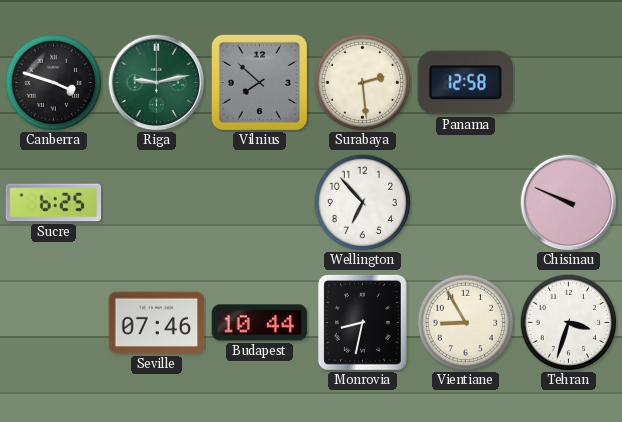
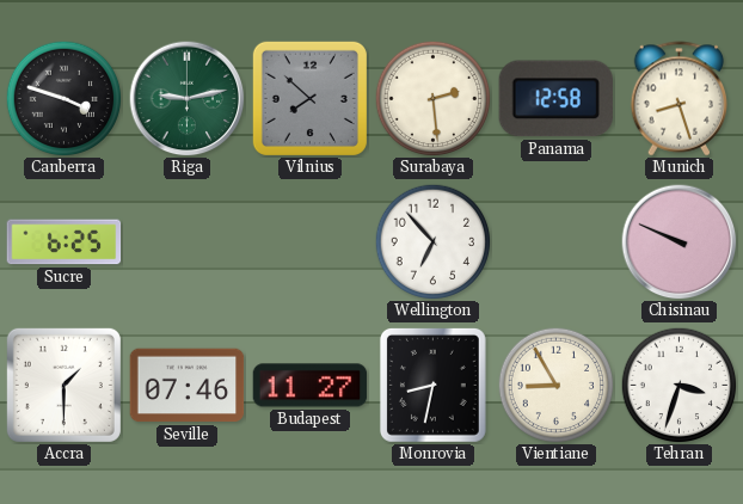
Munich: none -> 8:27 (680, 99)
Accra: none -> 1:30 (63, 385)
Budapest: 10:44 -> 11:27 (311, 386)
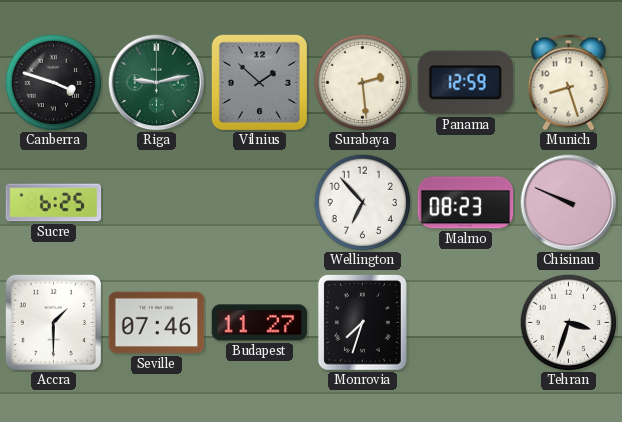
Vilnius: 7:52 -> 1:52 (259, 82)
Panama: 12:58 -> 12:59 (465, 83)
Malmo: none -> 08:23 (466, 203)
Monrovia: 8:32 -> 7:33 (362, 323)
Vientiane: 8:55 -> none (555, 385)
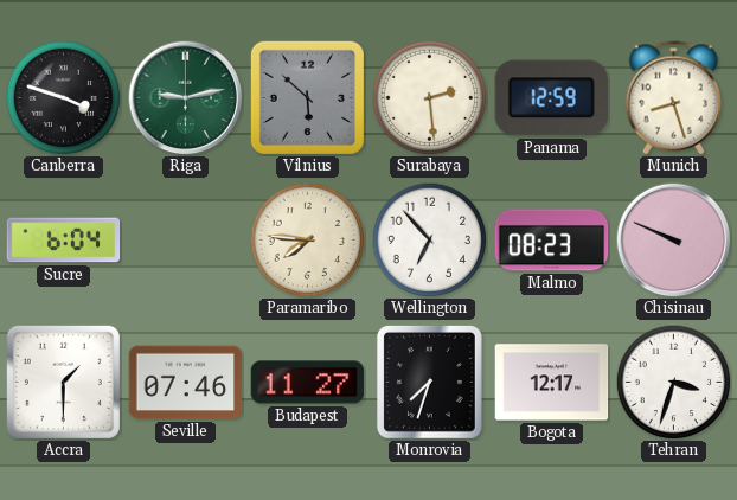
Vilnius: 1:52 -> 5:52 (307, 97)
Sucre: 6:25 -> 6:04 (64, 241)
Paramaribo: none -> 7:46 (307, 239)
Bogota: none -> 12:17 (552, 383)
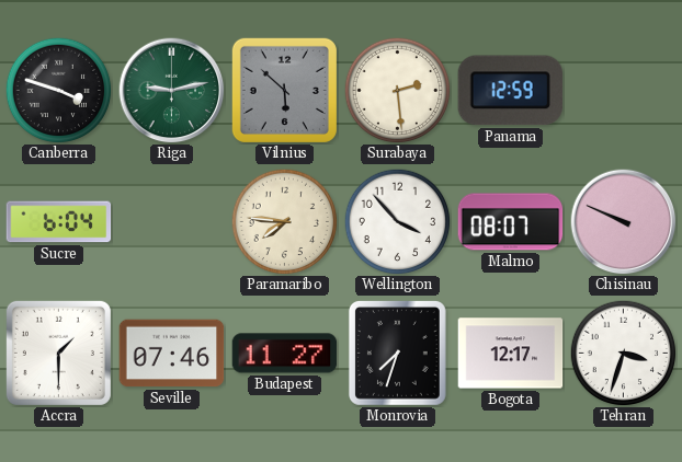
Munich: 8:27 -> none (674, 98)
Wellington: 6:53 -> 3:53 (397, 221)
Malmo: 08:23 -> 08:07 (511, 222)
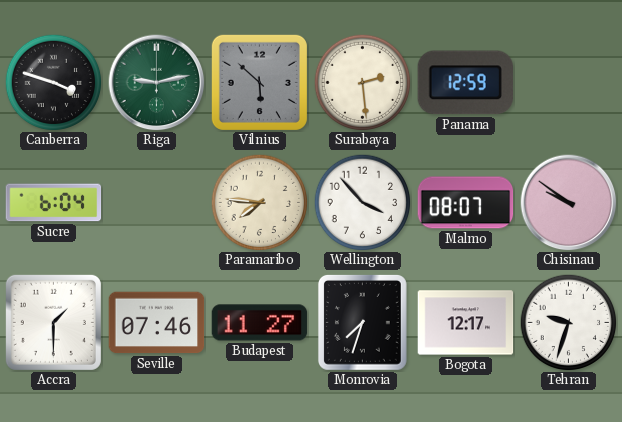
Chisinau: 9:49 -> 9:51 (569, 203)
Tehran: 3:33 -> 9:33 (568, 322)
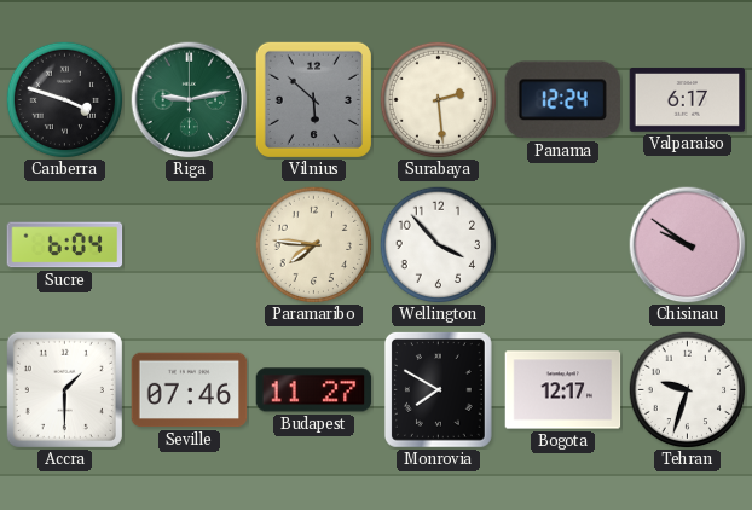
Panama: 12:59 -> 12:24 (562, 100)
Valparaiso: none -> 6:17 (688, 100)
Malmo: 08:07 -> none (466, 203)
Monrovia: 7:33 -> 7:50 (438, 390)
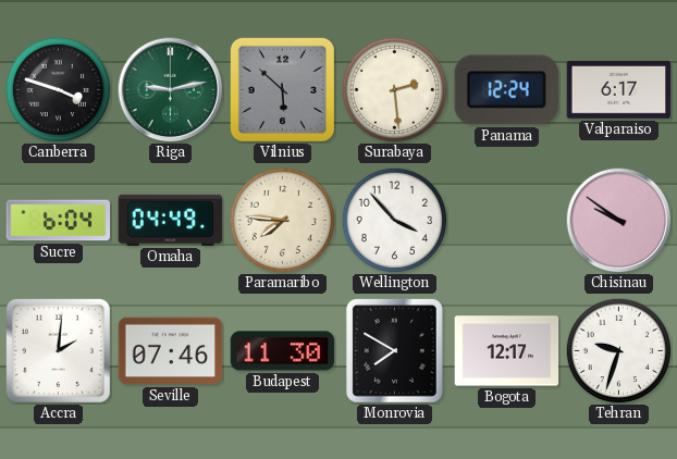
Omaha: none -> 04:49 (171, 220)
Accra: 1:30 -> 2:01 (58, 350)
Budapest: 11:27 -> 11:30 (283, 351)
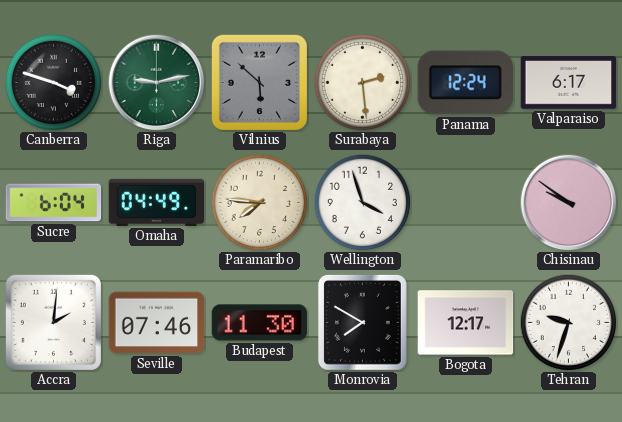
Wellington: 3:53 -> 3:57 (362, 202)
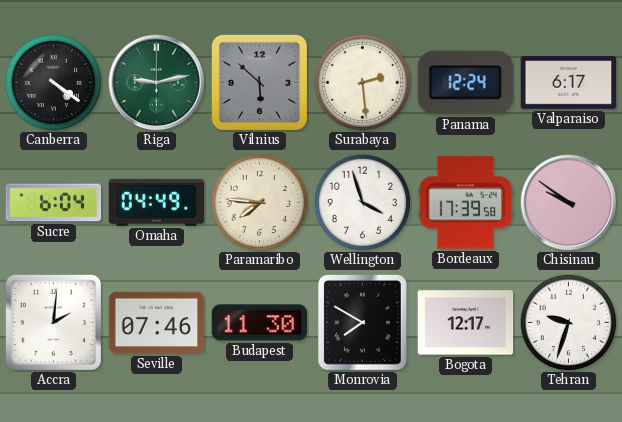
Canberra: 3:48 -> 4:21 (53, 82)
Bordeaux: none -> 17:39 (466, 203)
